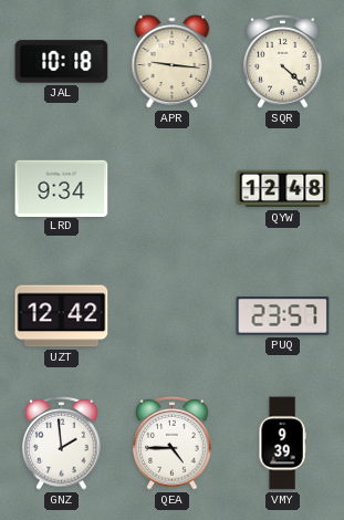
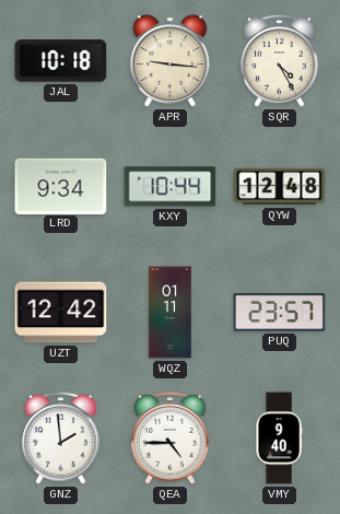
SQR: 4:22 -> 4:25 (280, 61)
KXY: none -> 10:44 (171, 187)
WQZ: none -> 01:11 (171, 313)
VMY: 9:39 -> 9:40 (279, 439)
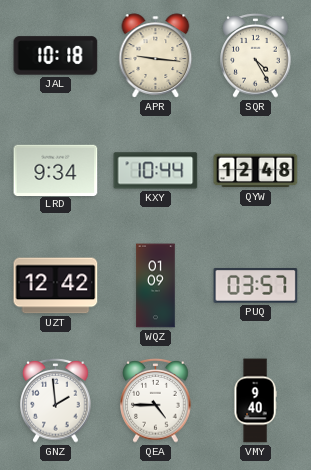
WQZ: 01:11 -> 01:09 (156, 286)
PUQ: 23:57 -> 03:57 (256, 286)
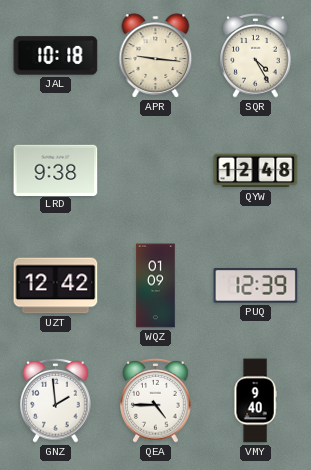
LRD: 9:34 -> 9:38 (56, 170)
KXY: 10:44 -> none (156, 171)
PUQ: 03:57 -> 12:39 (256, 286)
